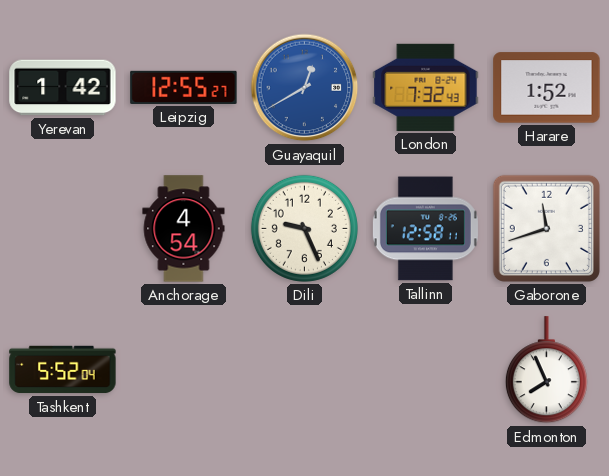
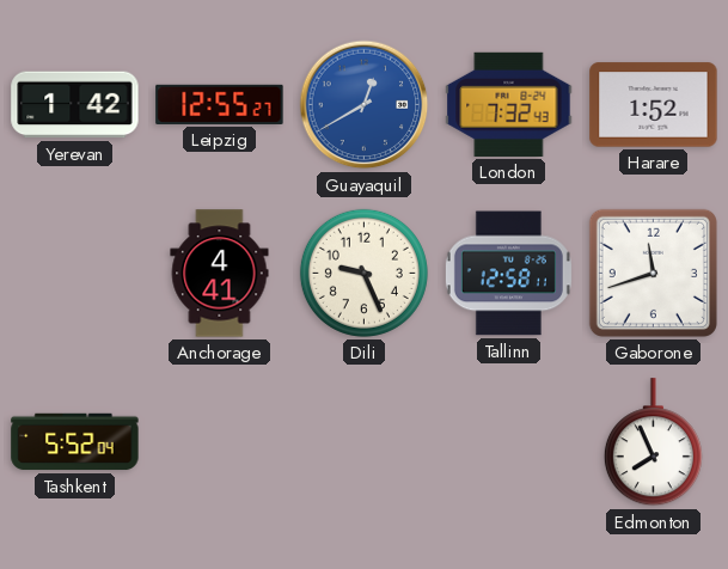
Anchorage: 4:54 -> 4:41 (220, 274)
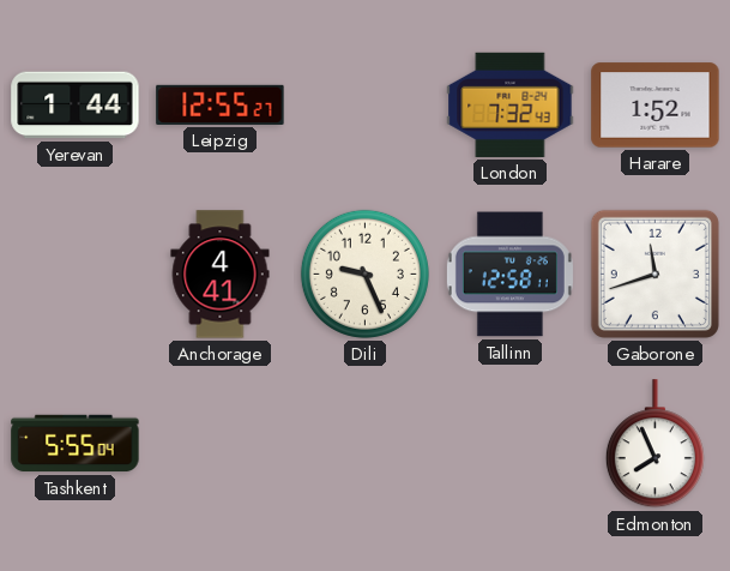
Yerevan: 1:42 -> 1:44 (76, 106)
Guayaquil: 12:40 -> none (365, 105)
Tashkent: 5:52 -> 5:55 (76, 444)
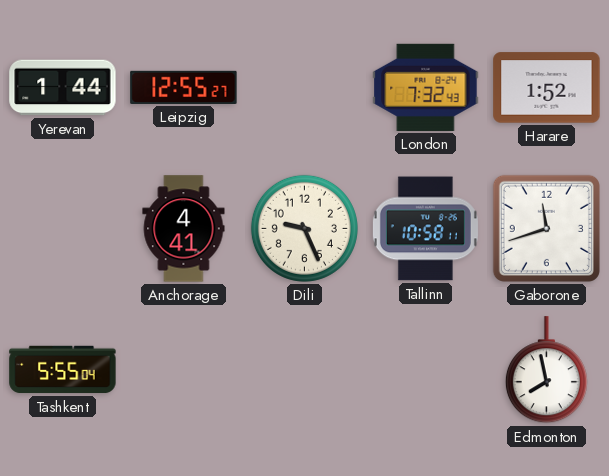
Tallinn: 12:58 -> 10:58 (425, 229)
Edmonton: 7:56 -> 7:58 (546, 370)
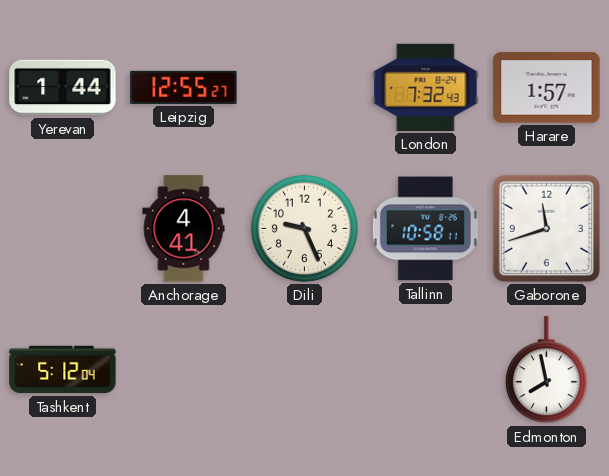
Harare: 1:52 -> 1:57 (547, 88)
Tashkent: 5:55 -> 5:12 (63, 370)
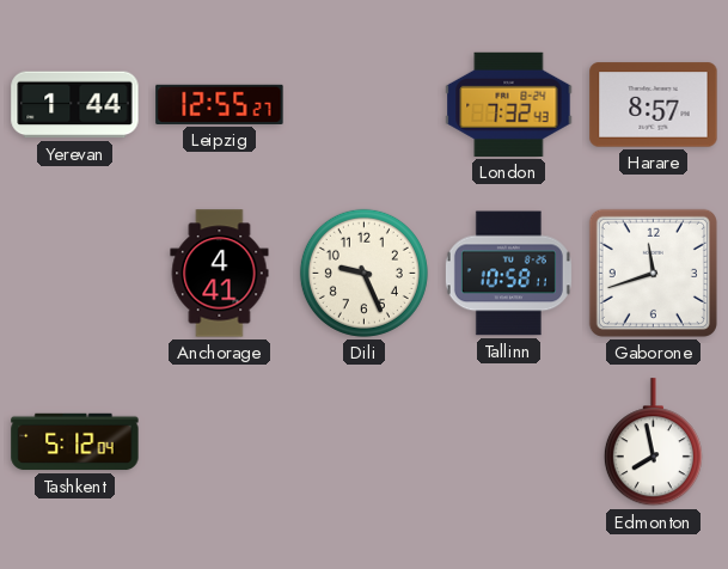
Harare: 1:57 -> 8:57 (654, 105)
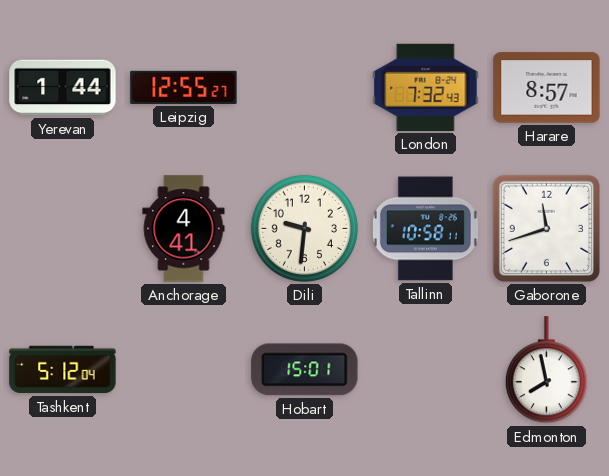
Dili: 9:26 -> 9:31 (304, 228)
Hobart: none -> 15:01 (305, 370)
